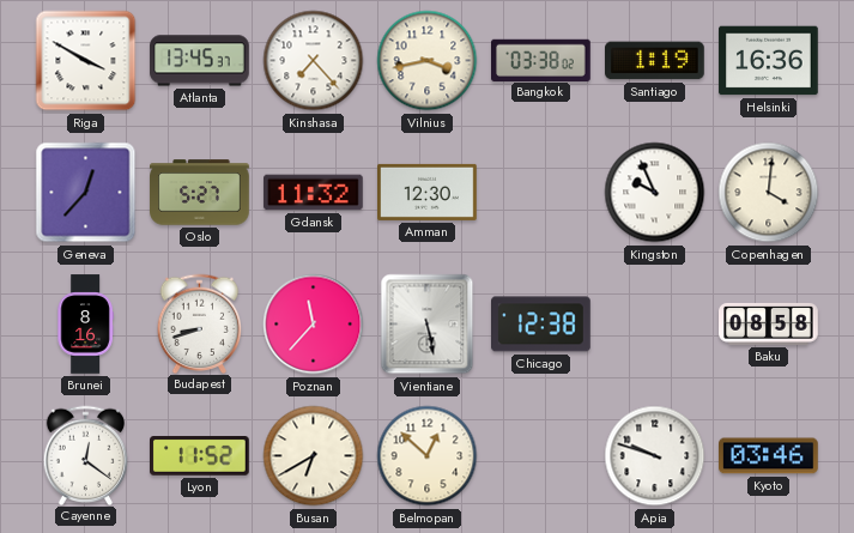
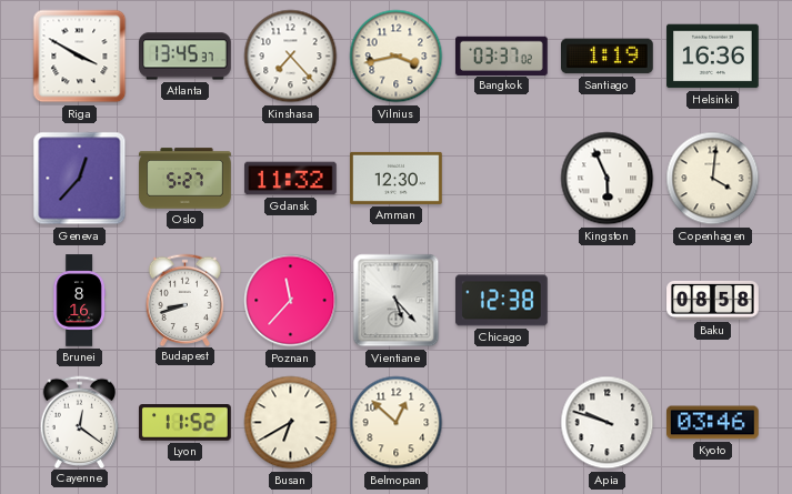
Bangkok: 03:38 -> 03:37 (502, 56)
Kingston: 9:56 -> 5:56 (608, 179)
Vientiane: 5:28 -> 5:23 (397, 301)
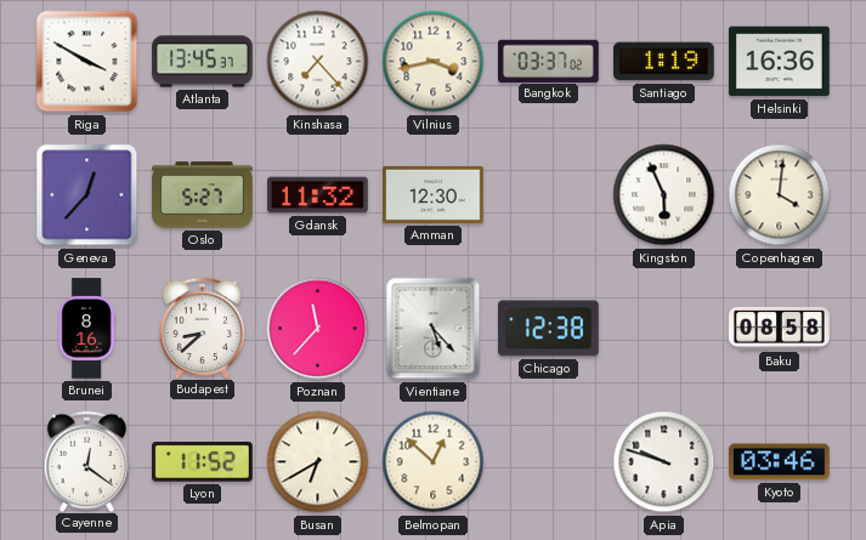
Budapest: 8:42 -> 8:38 (203, 328)
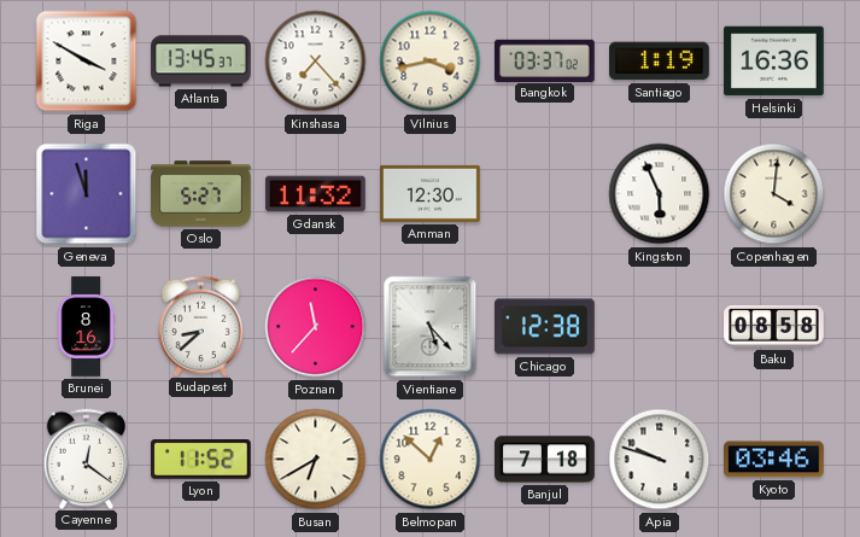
Geneva: 12:37 -> 11:57 (87, 194)
Banjul: none -> 7:18 (545, 460)
